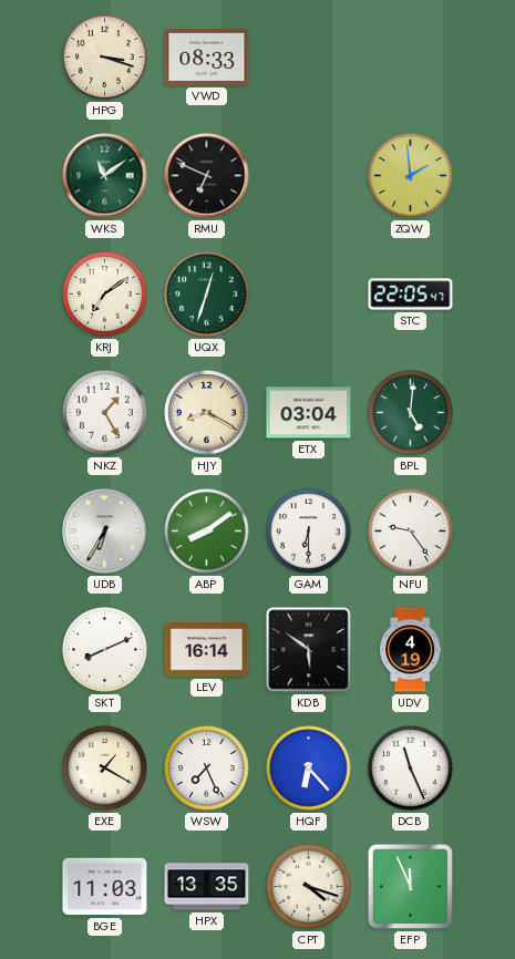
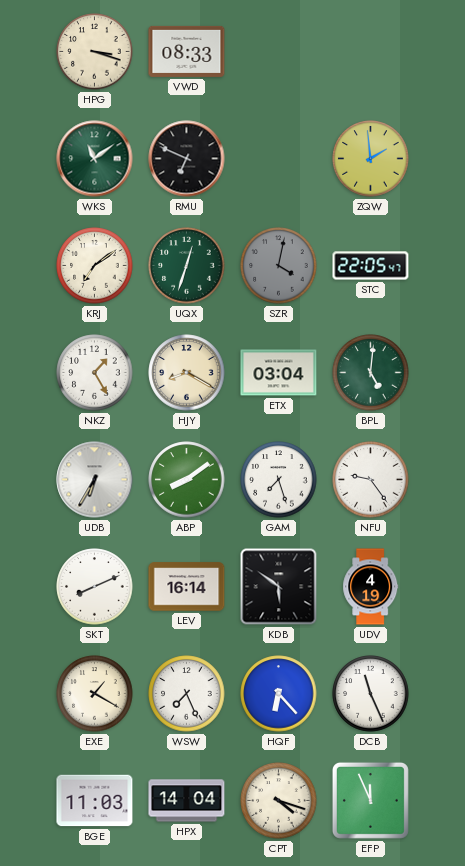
SZR: none -> 4:02 (279, 266)
GAM: 6:30 -> 7:27 (279, 480)
HPX: 13:35 -> 14:04 (187, 801)
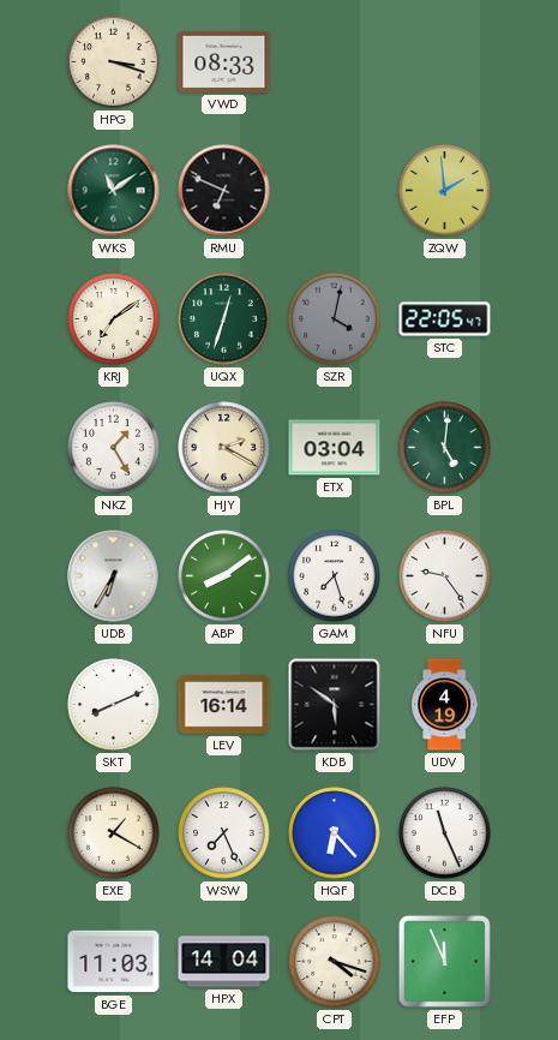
HJY: 8:20 -> 2:20 (224, 448)
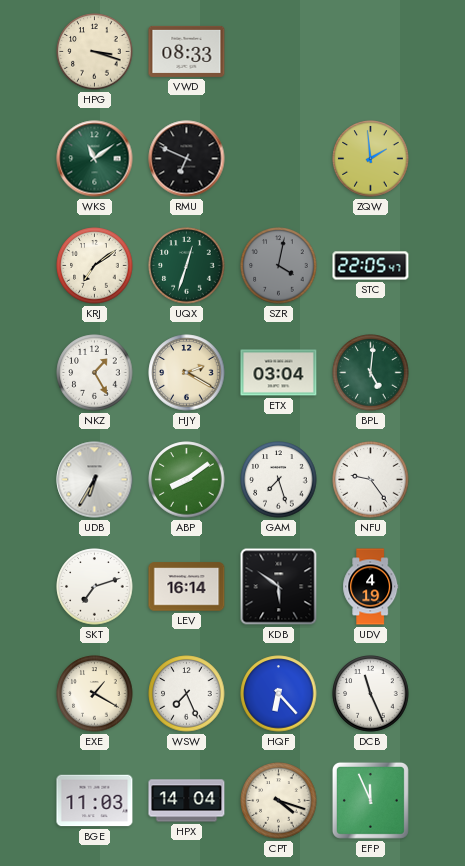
SKT: 8:11 -> 7:12 (95, 587)
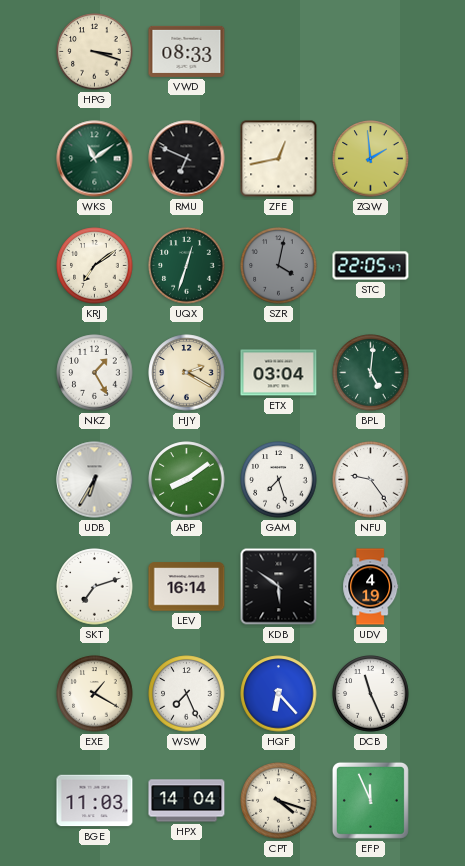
ZFE: none -> 12:43 (279, 159)
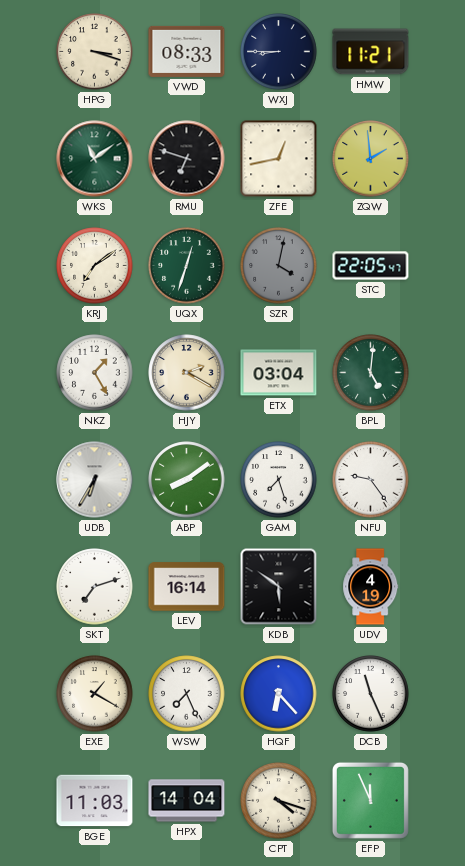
WXJ: none -> 8:45 (279, 52)
HMW: none -> 11:21 (371, 52)
RMU: 6:49 -> 6:48 (187, 159)
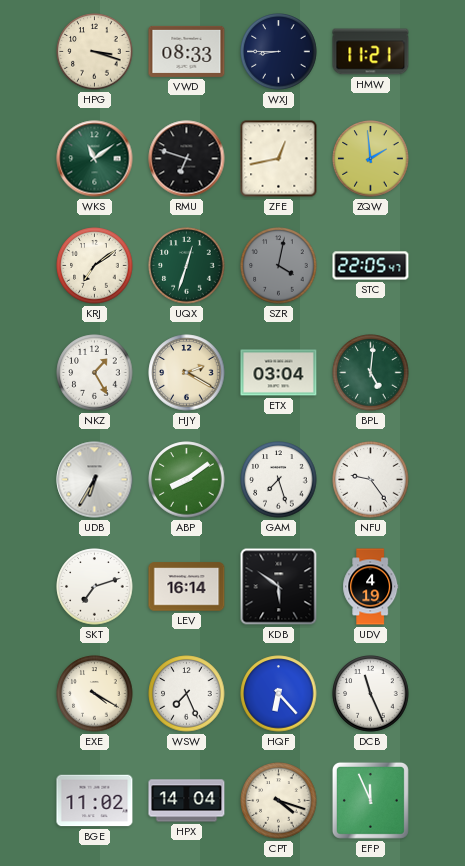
EXE: 1:20 -> 4:20 (95, 694)
BGE: 11:03 -> 11:02 (95, 801)
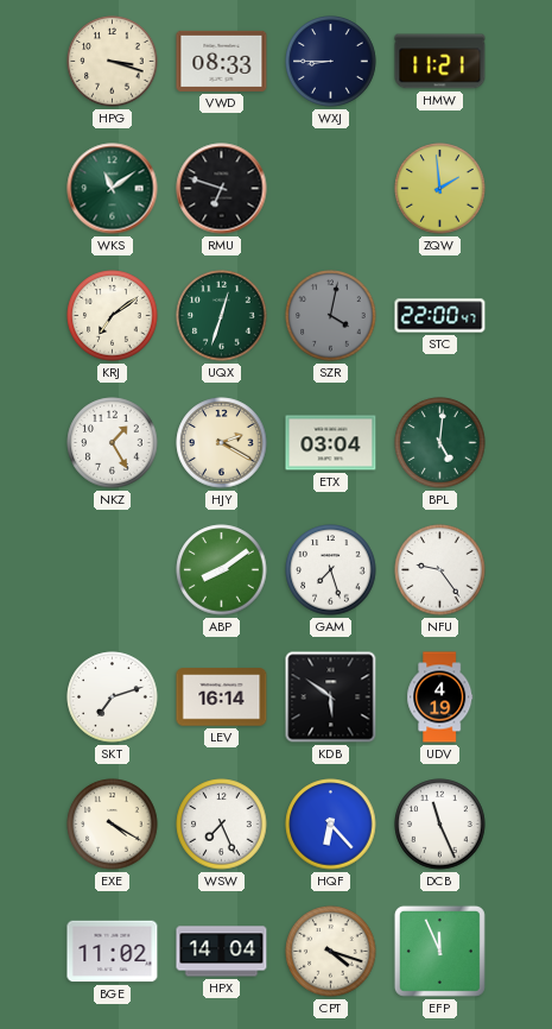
ZFE: 12:43 -> none (279, 159)
STC: 22:05 -> 22:00 (440, 316)
UDB: 6:35 -> none (95, 480)
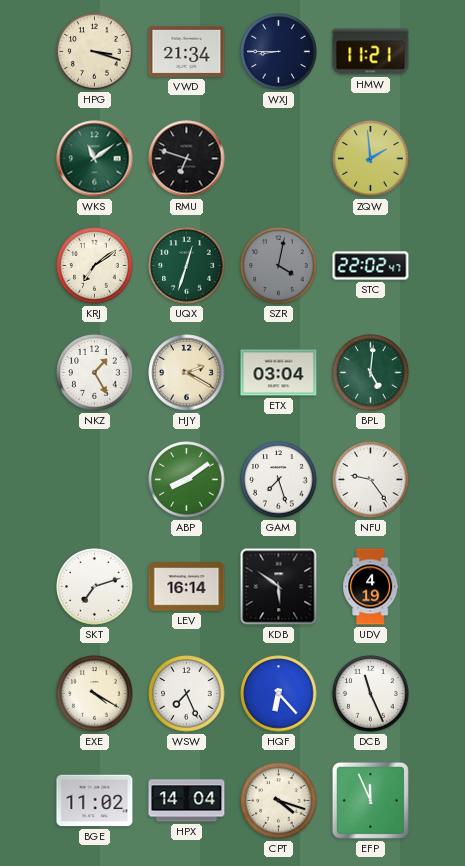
VWD: 08:33 -> 21:34 (187, 51)
STC: 22:00 -> 22:02 (371, 266)
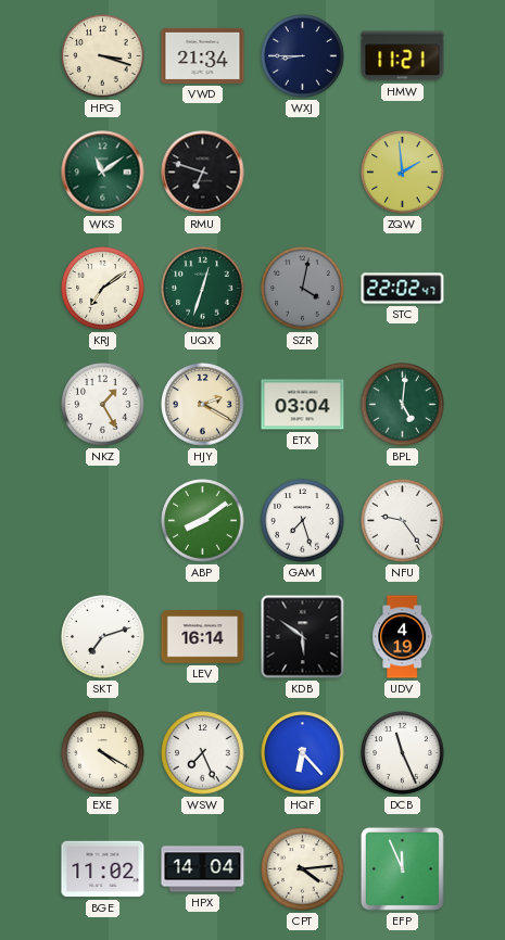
CPT: 4:18 -> 4:14 (303, 869)
